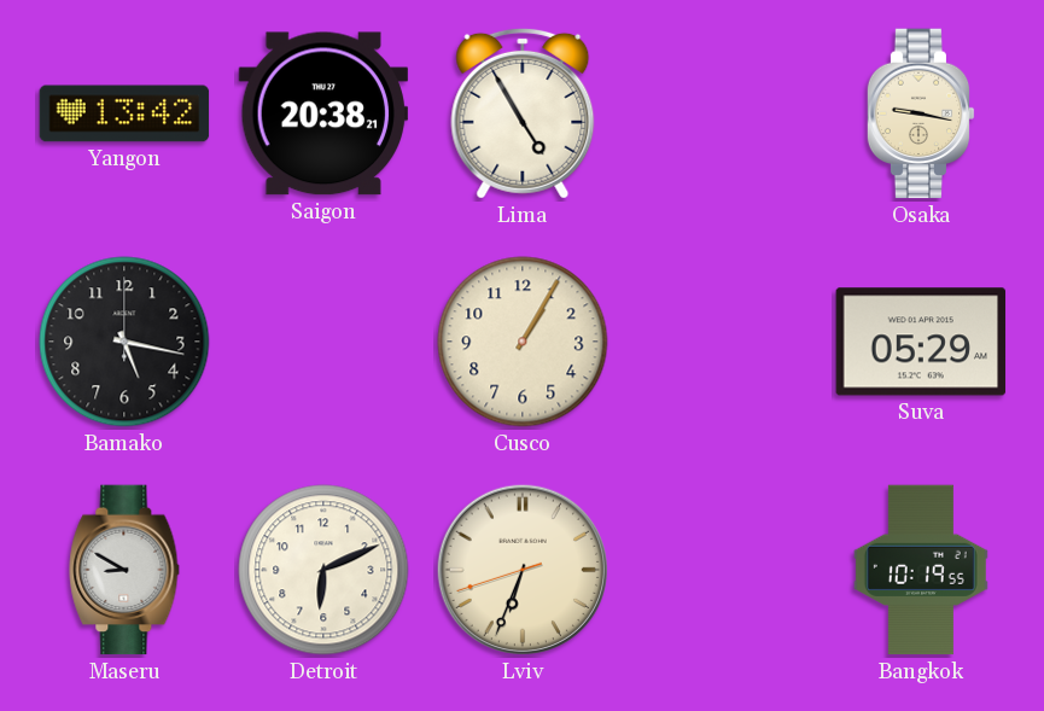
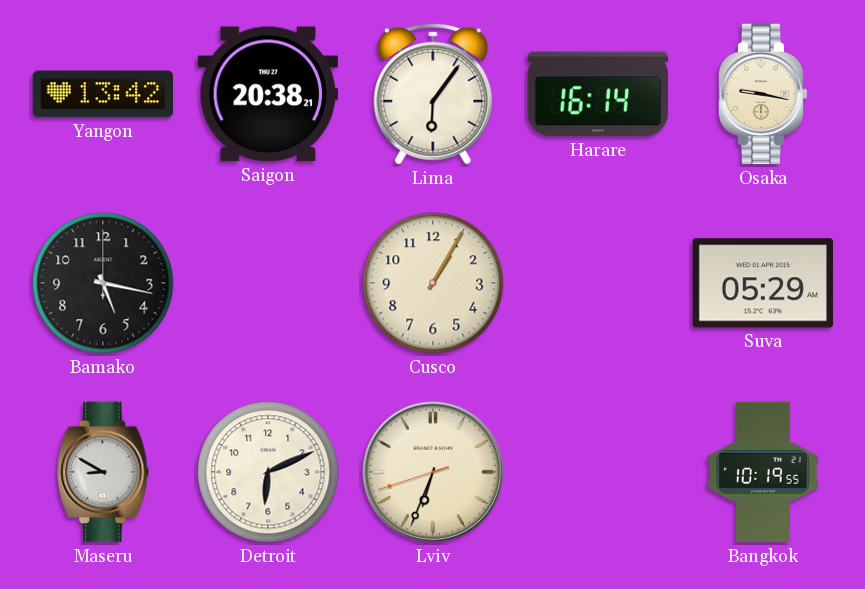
Lima: 4:55 -> 6:06 (433, 94)
Harare: none -> 16:14 (598, 94)
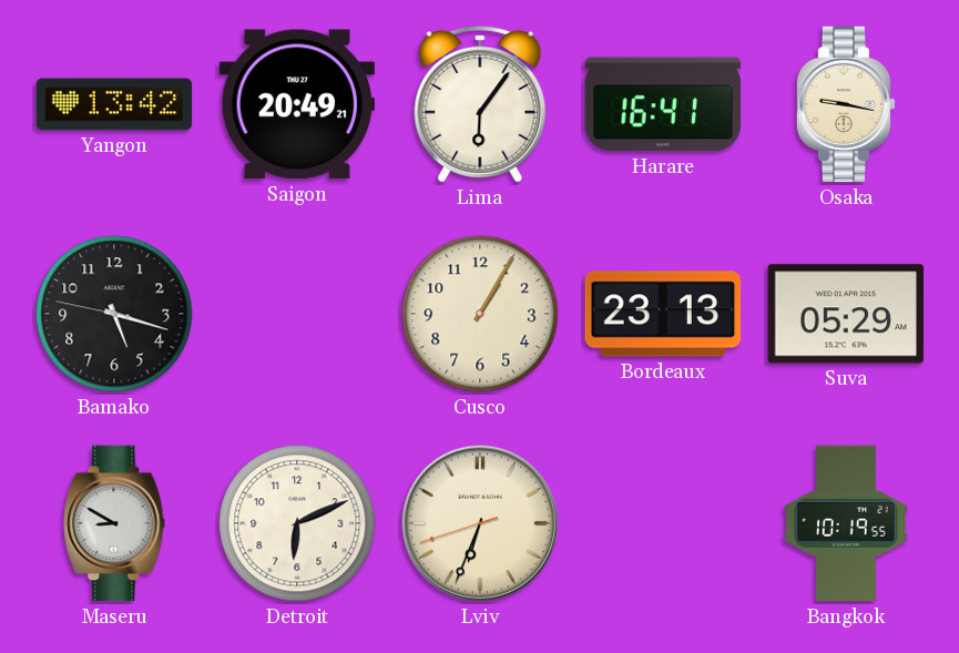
Saigon: 20:38 -> 20:49 (297, 104)
Harare: 16:14 -> 16:41 (663, 104)
Bamako: 5:17:00 -> 5:17:47 (114, 314)
Bordeaux: none -> 23:13 (663, 314)
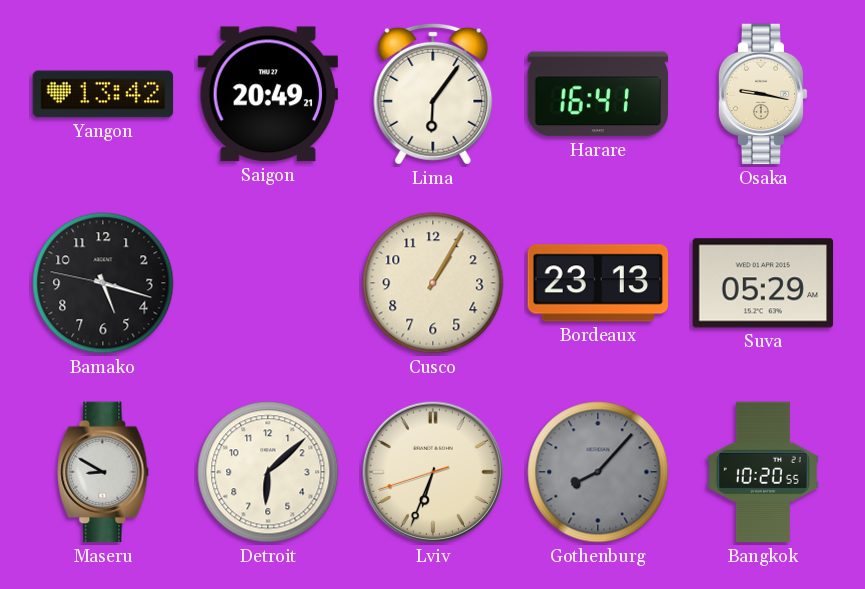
Detroit: 6:11 -> 6:08 (268, 472)
Gothenburg: none -> 8:07 (598, 472)
Bangkok: 10:19 -> 10:20 (763, 472)
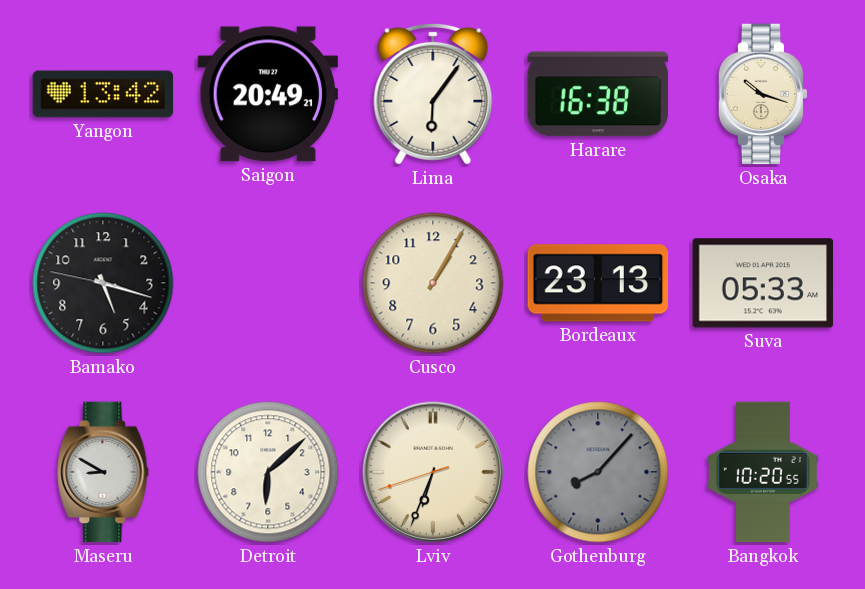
Harare: 16:41 -> 16:38 (598, 94)
Osaka: 9:17 -> 10:18 (763, 94)
Suva: 05:29 -> 05:33 (763, 283)
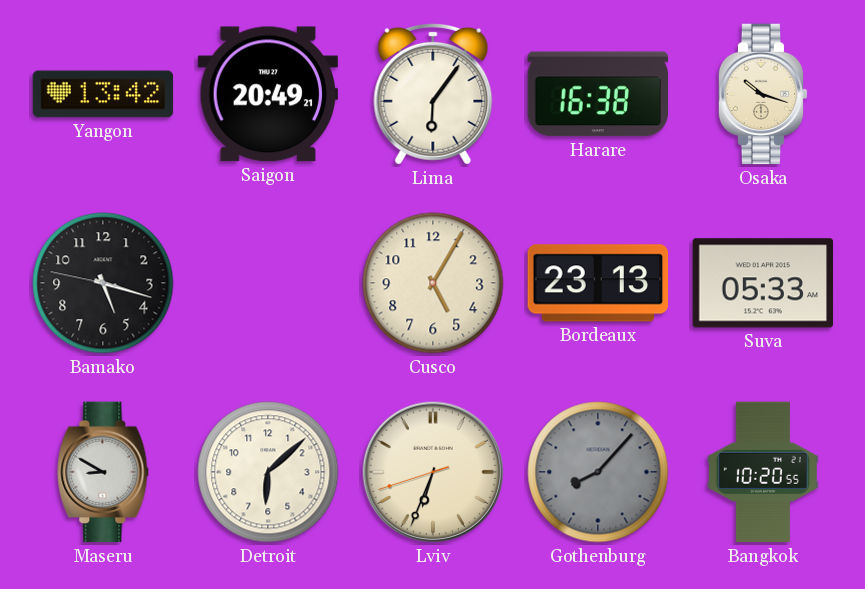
Cusco: 1:05 -> 5:05 (433, 283)
